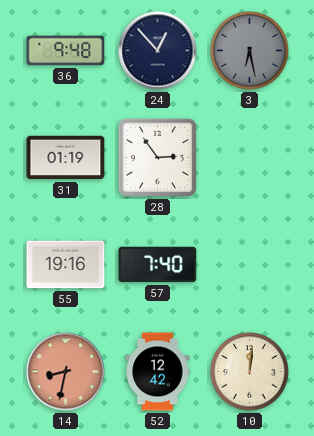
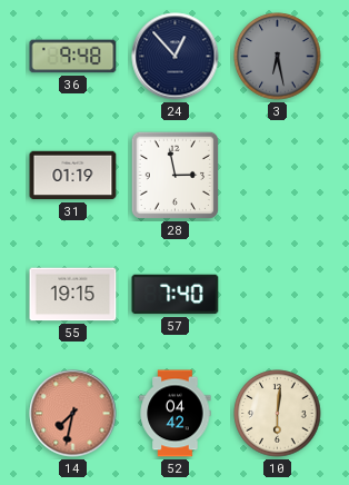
28: 2:54 -> 2:58 (174, 175)
55: 19:16 -> 19:15 (73, 295)
14: 8:32 -> 7:32 (73, 414)
52: 12:42 -> 04:42 (176, 414)
10: 12:01 -> 6:01 (278, 414)
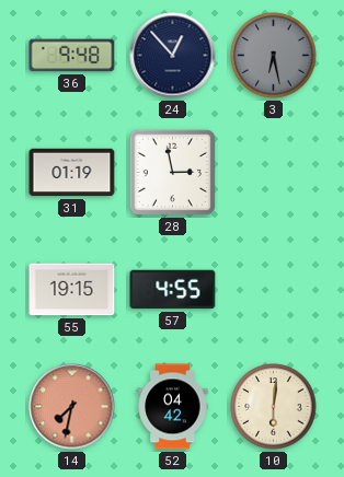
57: 7:40 -> 4:55 (173, 290)
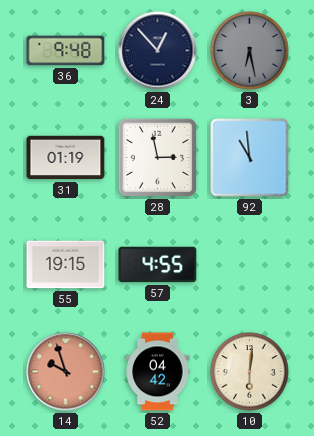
92: none -> 10:59 (250, 158)
14: 7:32 -> 9:57 (66, 372)
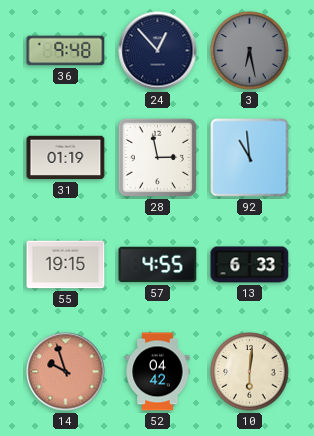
13: none -> 6:33 (250, 265)
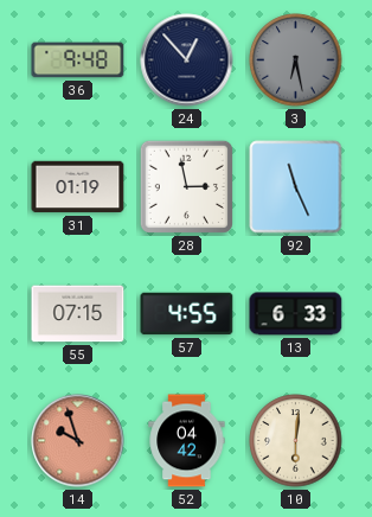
92: 10:59 -> 11:26 (296, 187)
55: 19:15 -> 07:15 (78, 314)
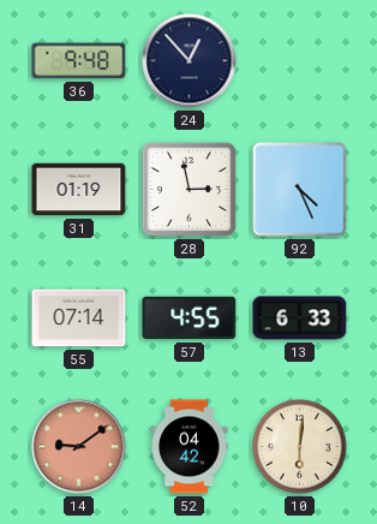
3: 6:28 -> none (296, 60)
92: 11:26 -> 4:26 (300, 190)
55: 07:15 -> 07:14 (79, 318)
14: 9:57 -> 9:09 (79, 447)
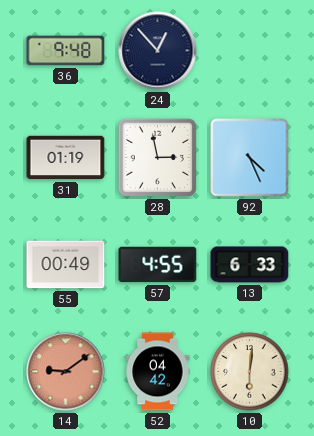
55: 07:14 -> 00:49 (66, 265)
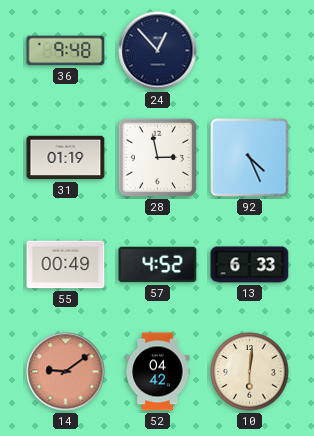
57: 4:55 -> 4:52 (158, 265)
